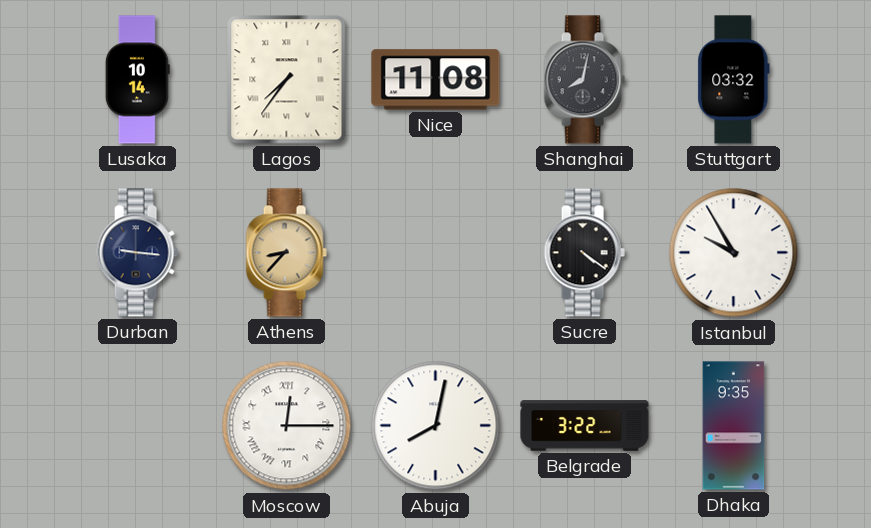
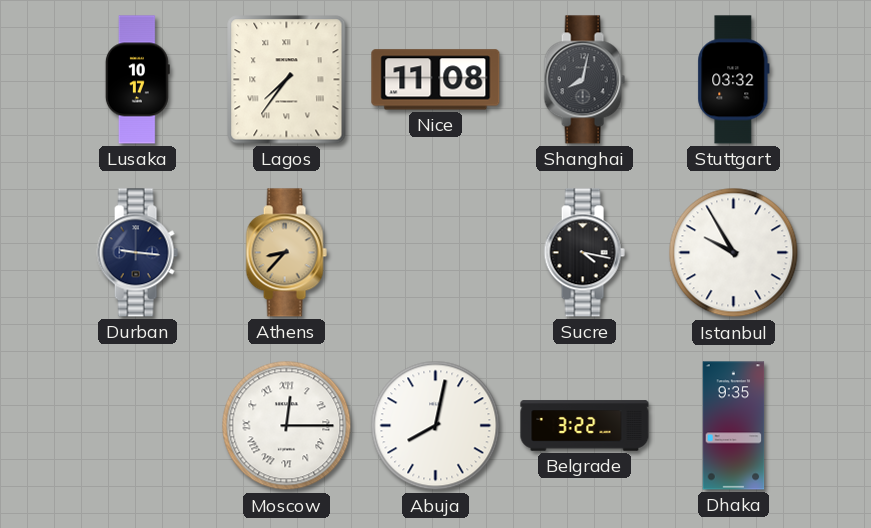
Lusaka: 10:14 -> 10:17 (137, 80)
Sucre: 4:21 -> 4:17 (584, 253)
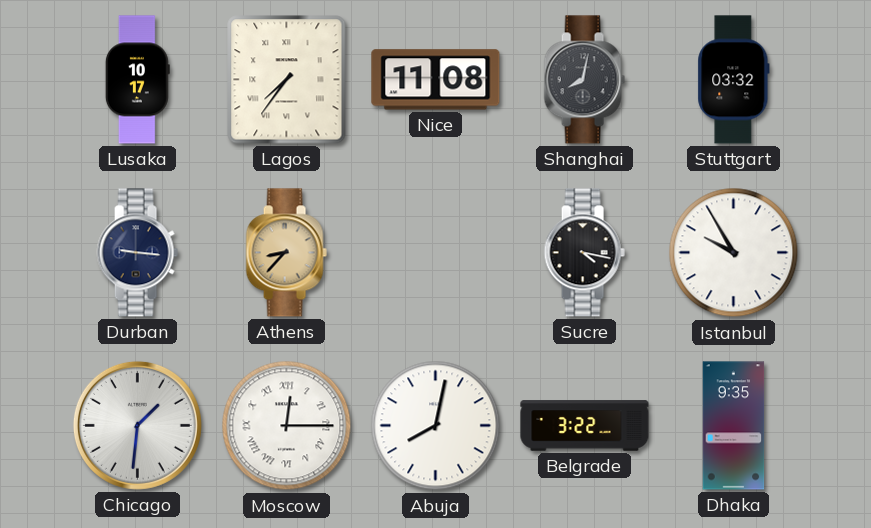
Chicago: none -> 1:31 (137, 425)
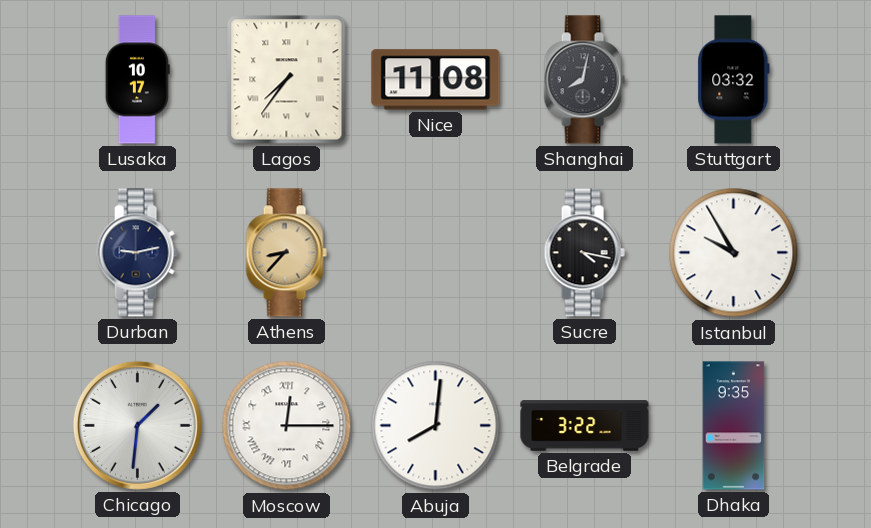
Durban: 9:16 -> 9:13 (137, 253)
Abuja: 8:02 -> 8:01 (436, 426)
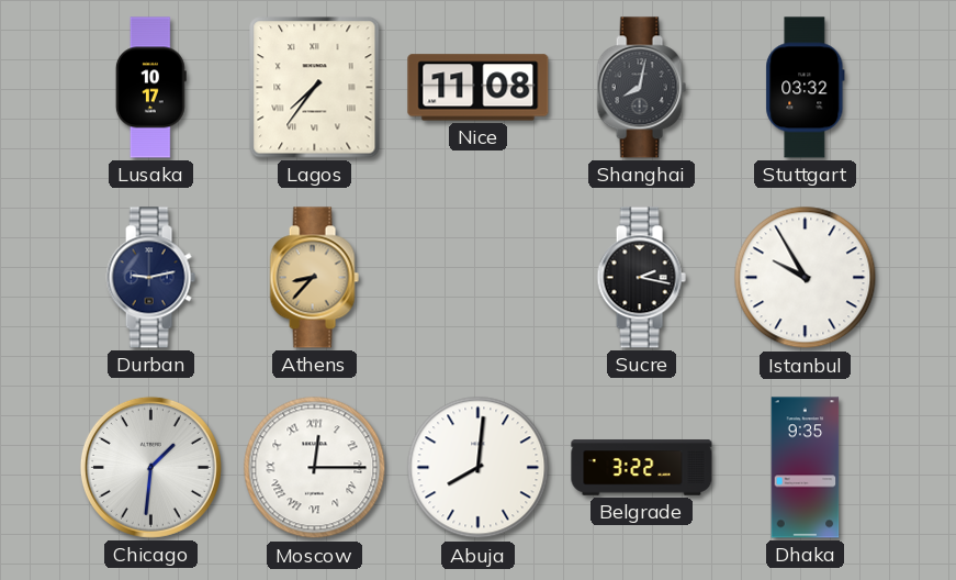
Sucre: 4:17 -> 2:17 (641, 278)
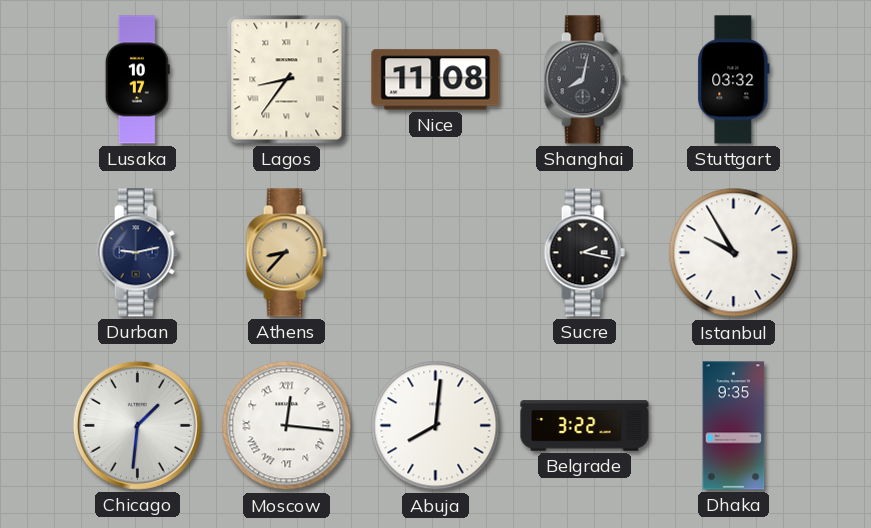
Lagos: 7:36 -> 8:36 (287, 80)
Moscow: 12:15 -> 12:16 (287, 426)
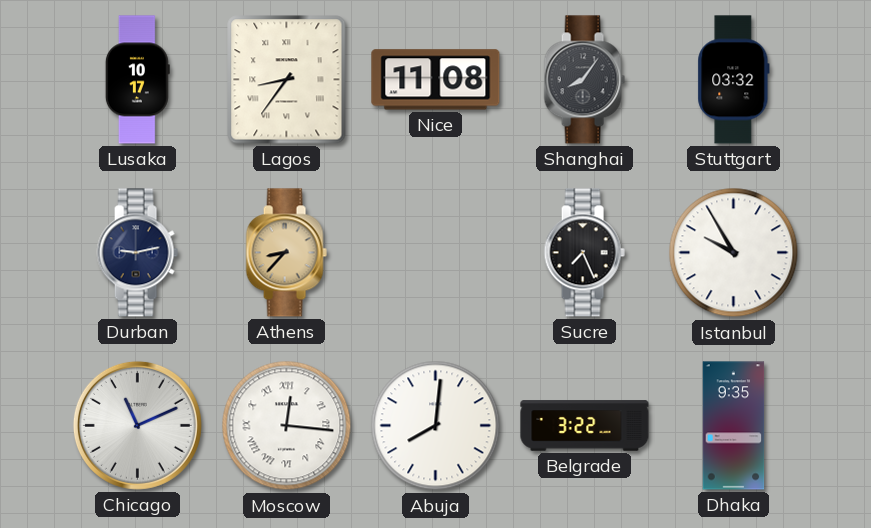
Shanghai: 8:02 -> 8:06 (584, 80)
Sucre: 2:17 -> 7:26 (584, 253)
Chicago: 1:31 -> 11:11 (137, 425)
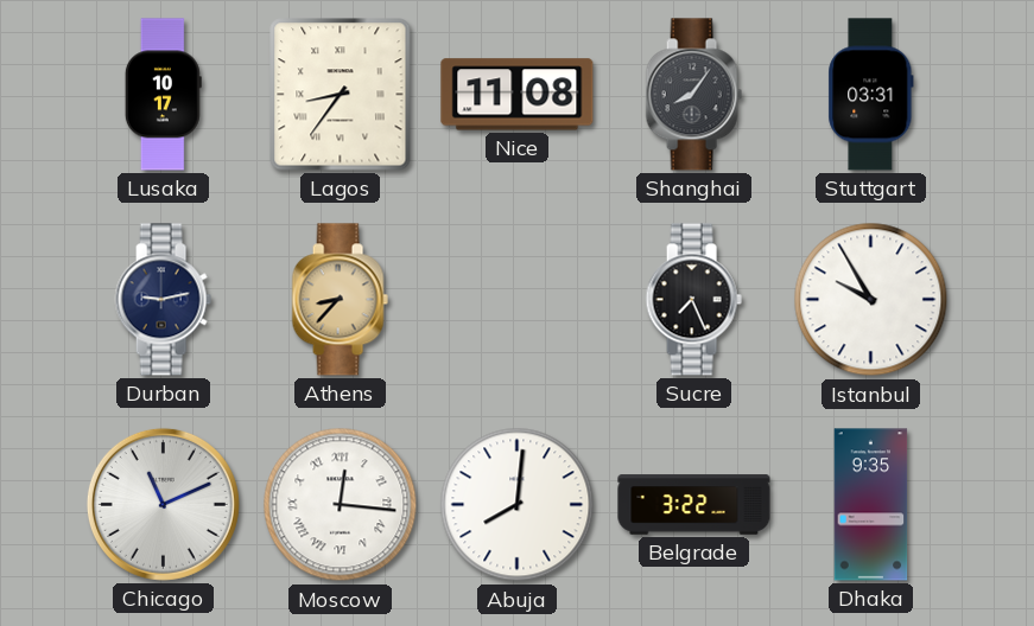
Stuttgart: 03:32 -> 03:31 (871, 95)
